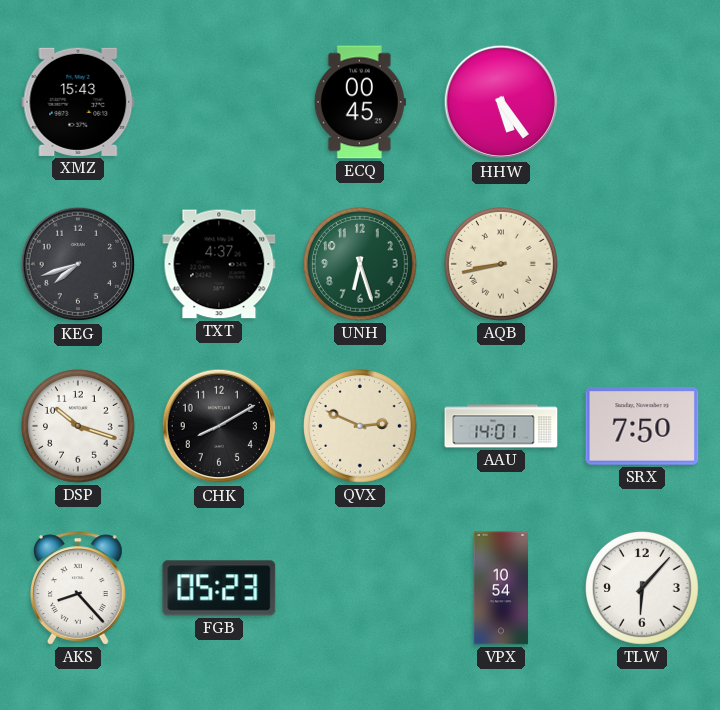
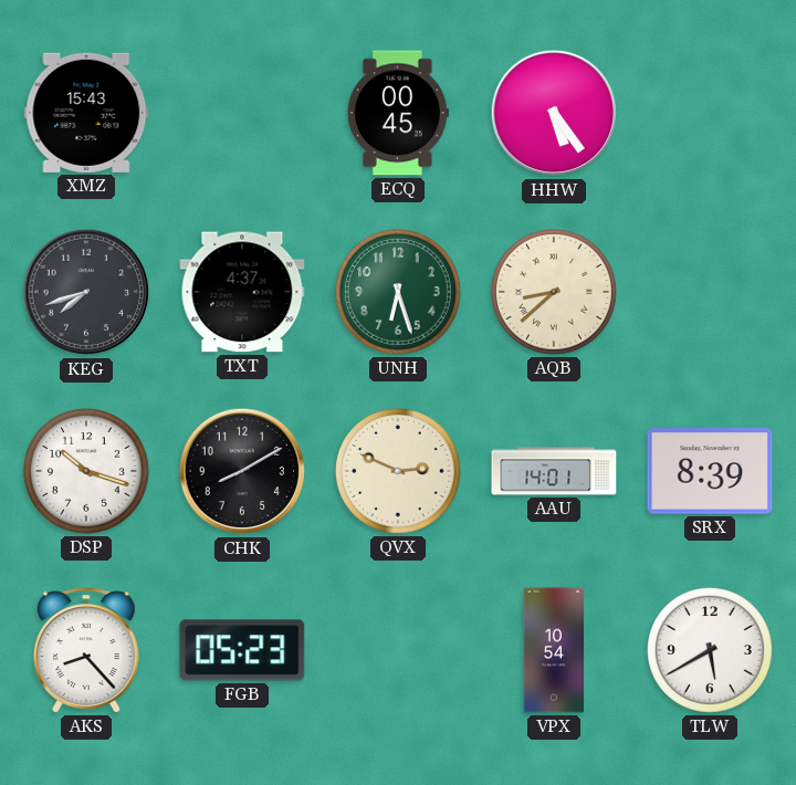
AQB: 8:43 -> 8:38 (555, 293)
SRX: 7:50 -> 8:39 (710, 471)
TLW: 6:07 -> 5:40 (711, 651)
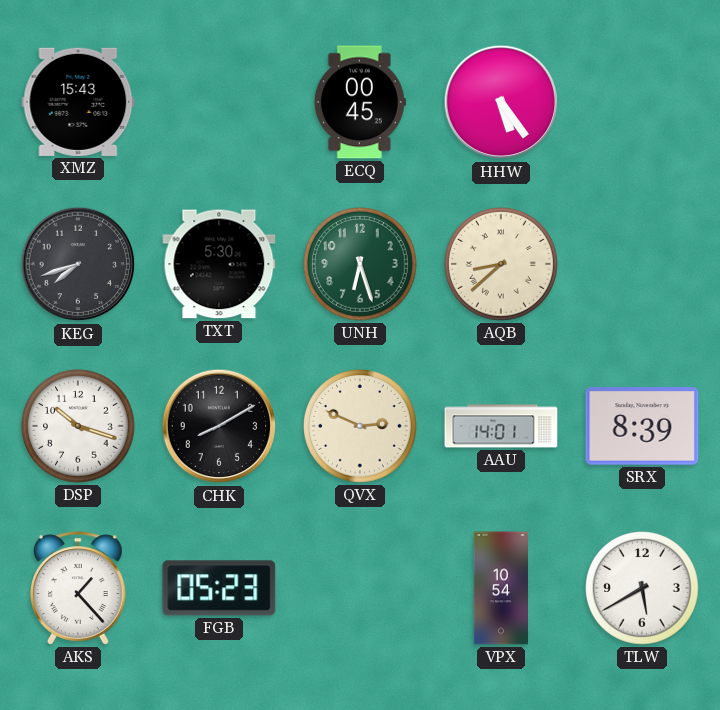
TXT: 4:37 -> 5:30 (219, 264)
AKS: 8:23 -> 1:23 (79, 588)
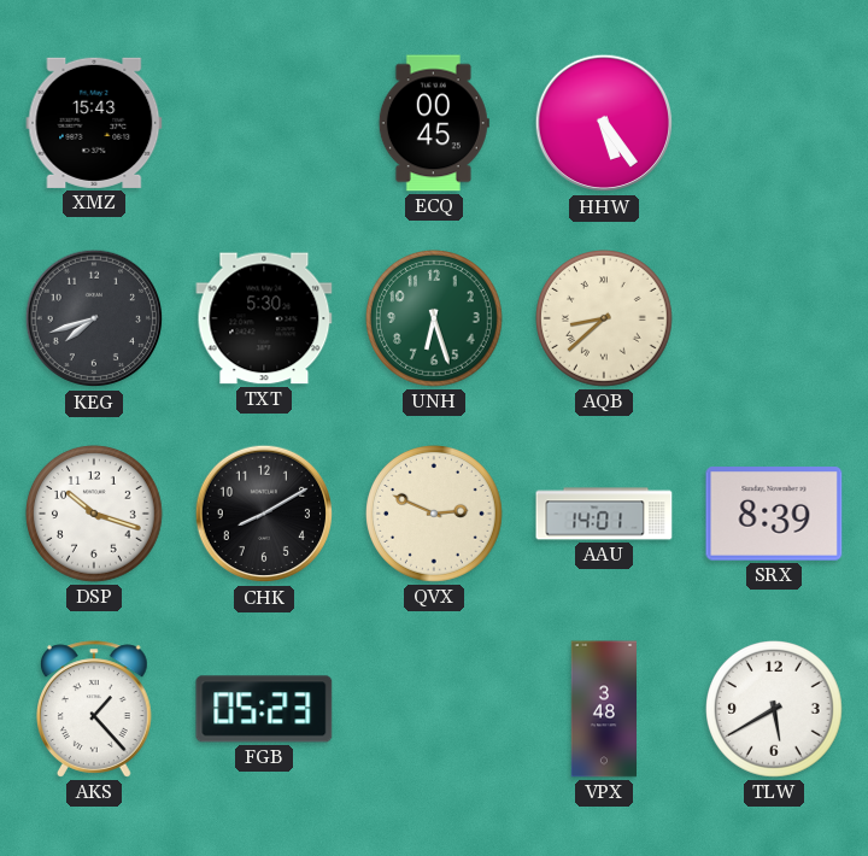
VPX: 10:54 -> 3:48 (604, 709)
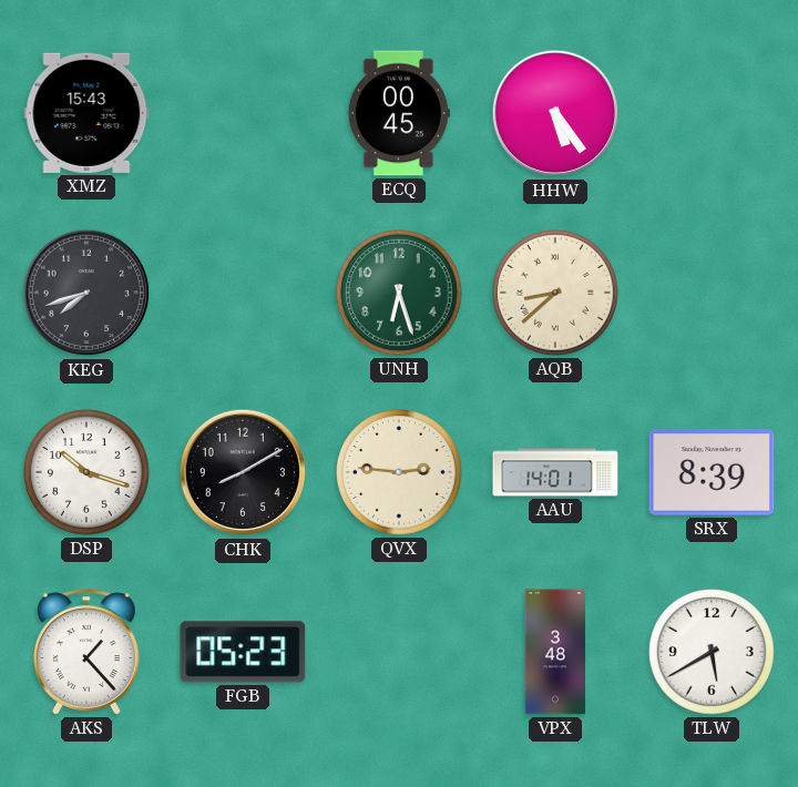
TXT: 5:30 -> none (264, 318)
QVX: 2:49 -> 2:46 (400, 473)
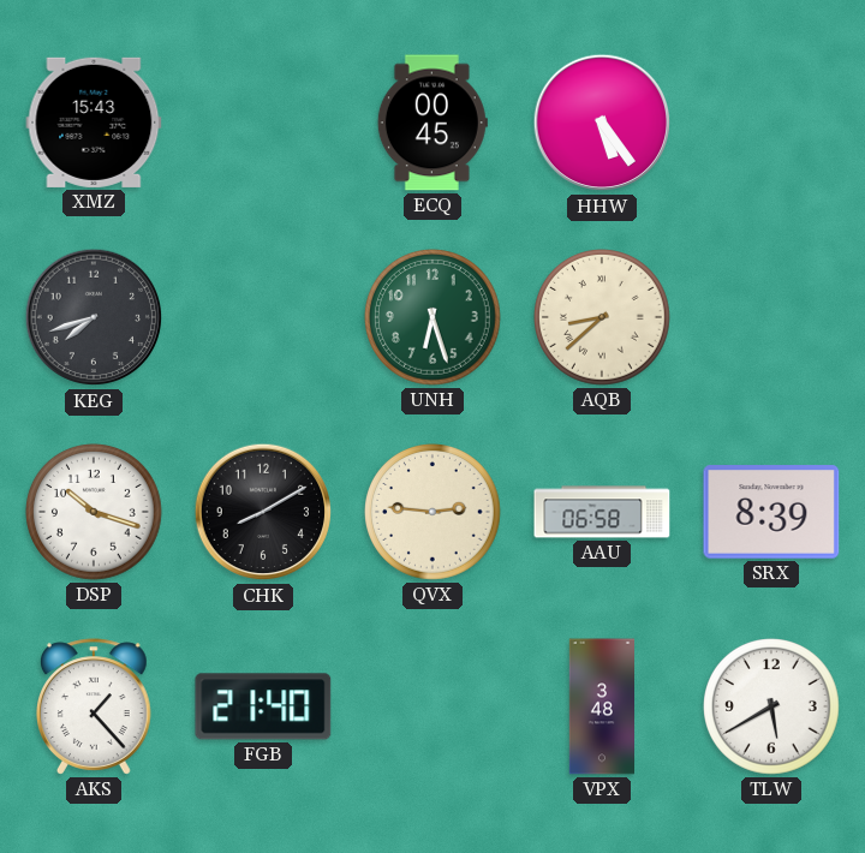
AAU: 14:01 -> 06:58 (602, 512)
FGB: 05:23 -> 21:40 (263, 706)
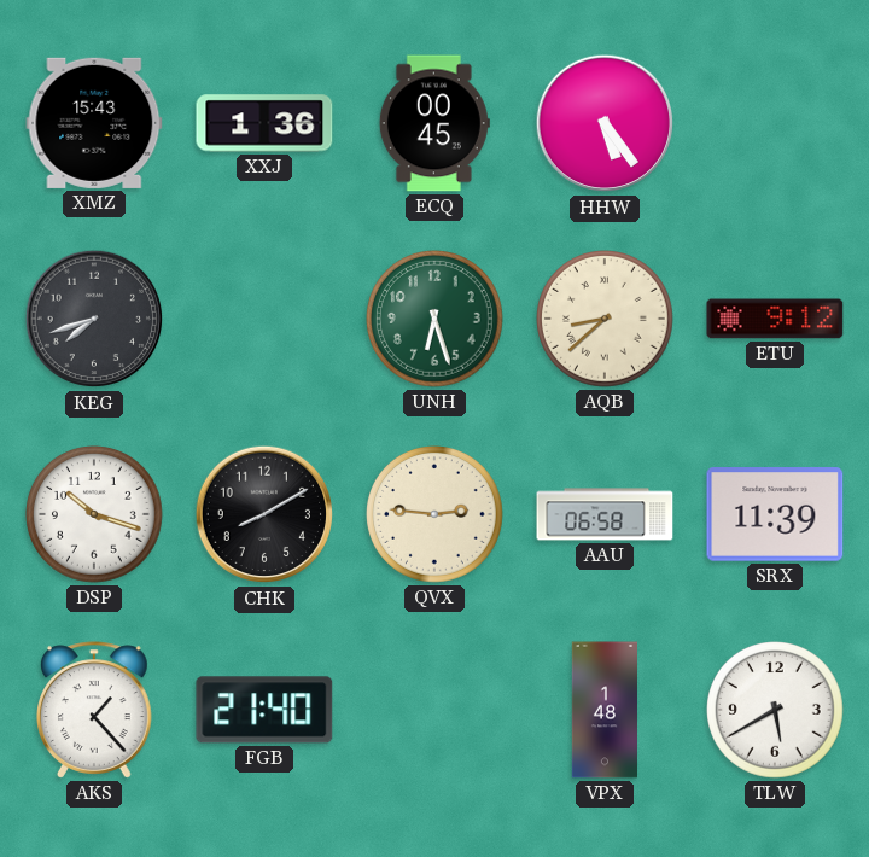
XXJ: none -> 1:36 (264, 123)
ETU: none -> 9:12 (775, 319)
SRX: 8:39 -> 11:39 (775, 514)
VPX: 3:48 -> 1:48 (605, 710)
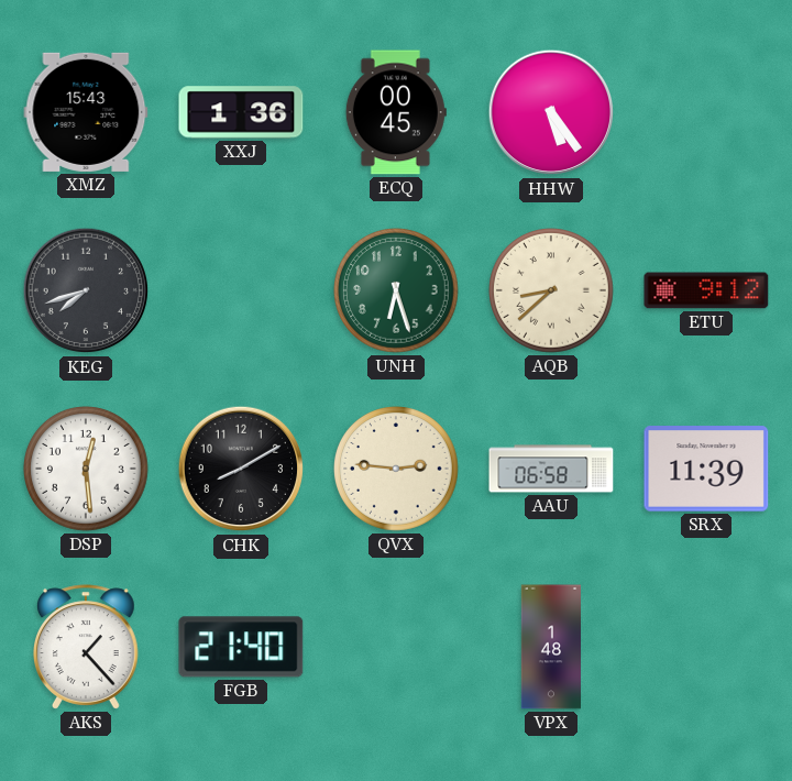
DSP: 10:18 -> 12:29 (87, 470)
TLW: 5:40 -> none (776, 711)
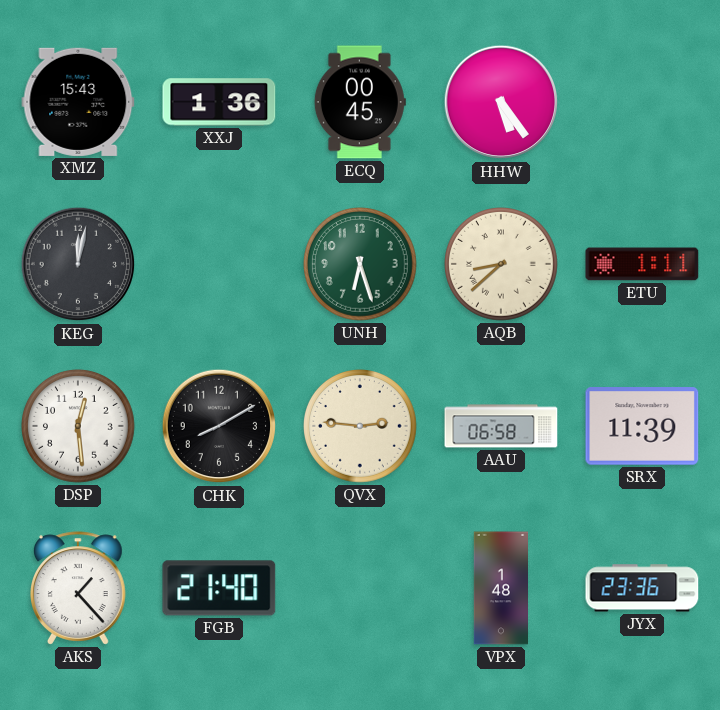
KEG: 7:42 -> 12:02 (78, 264)
ETU: 9:12 -> 1:11 (642, 264)
JYX: none -> 23:36 (642, 588)
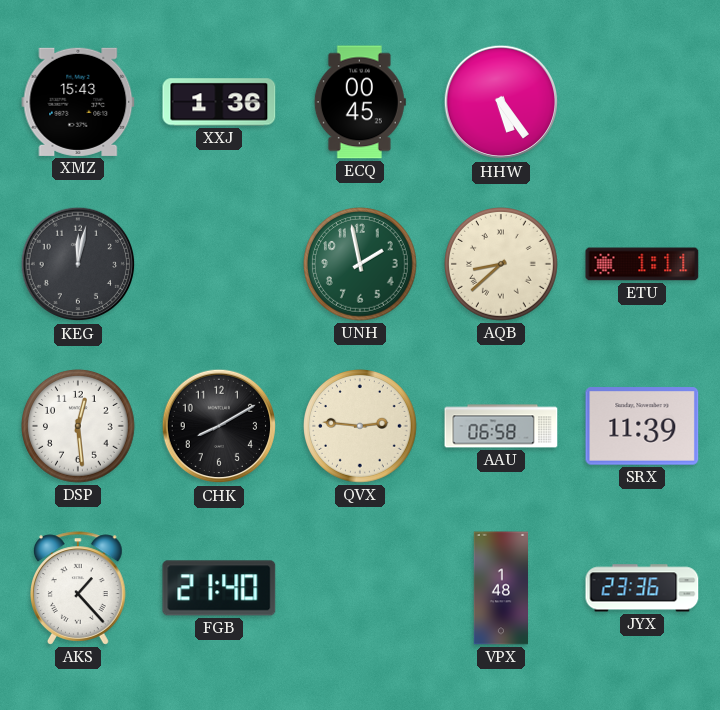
UNH: 6:27 -> 1:58 (361, 265)
